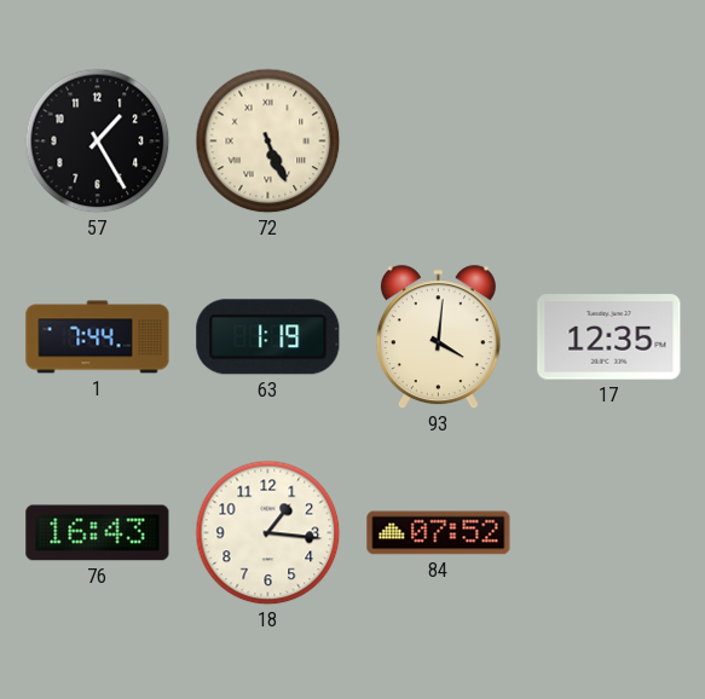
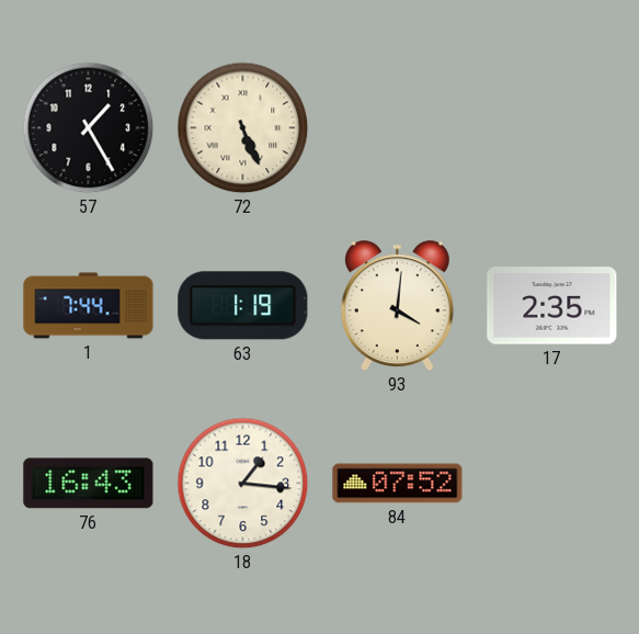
17: 12:35 -> 2:35 (552, 306)
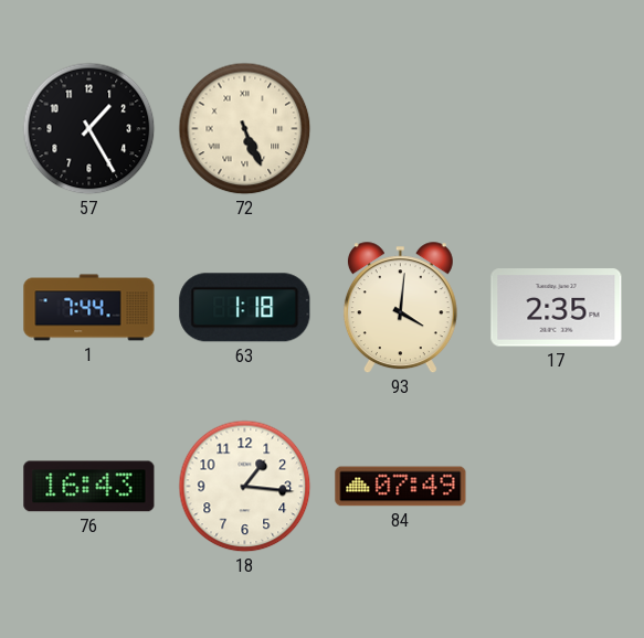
63: 1:19 -> 1:18 (245, 308)
84: 07:52 -> 07:49 (401, 487)
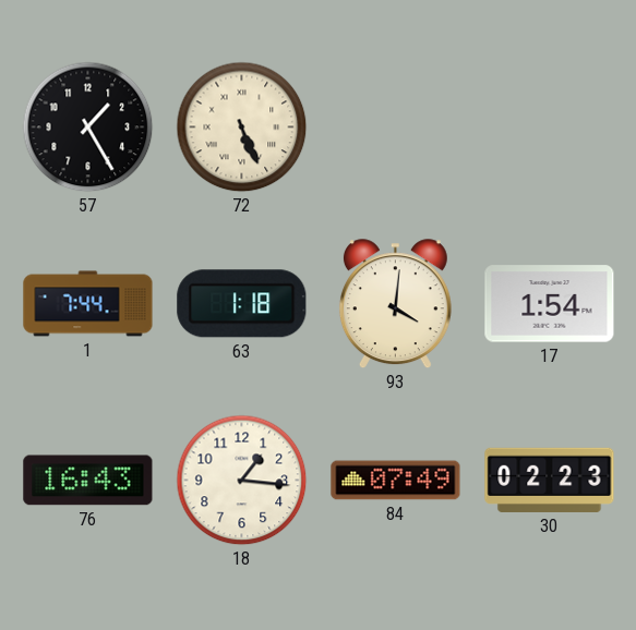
17: 2:35 -> 1:54 (550, 304)
30: none -> 02:23 (550, 480)
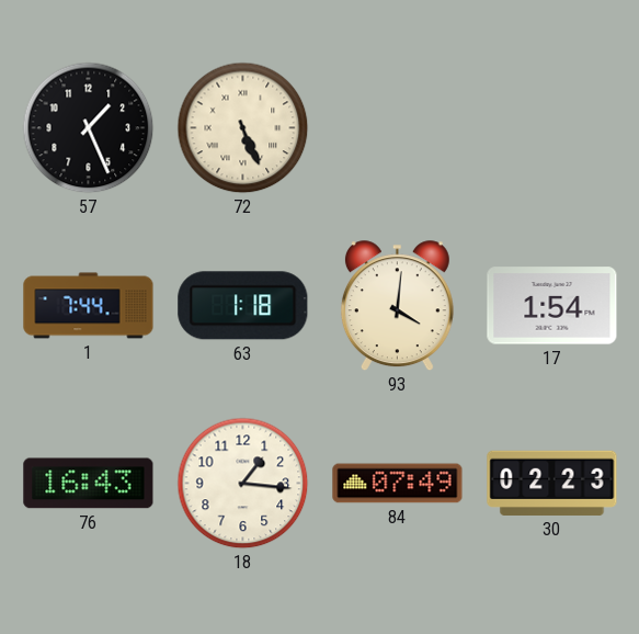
57: 1:25 -> 1:26 (89, 128)
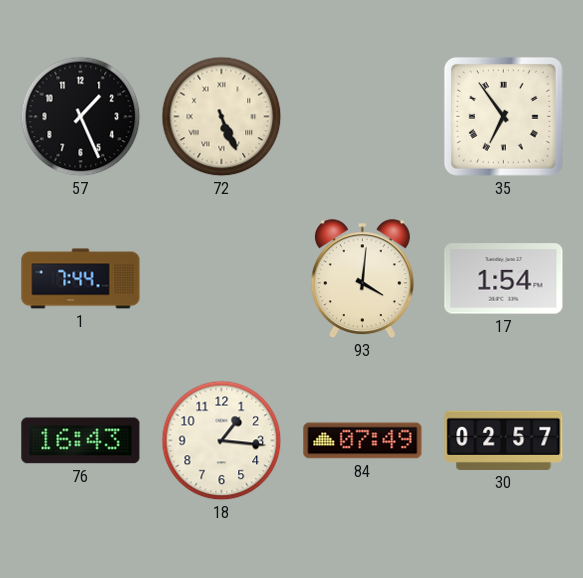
35: none -> 6:54 (503, 116)
63: 1:18 -> none (243, 306)
30: 02:23 -> 02:57 (504, 440)
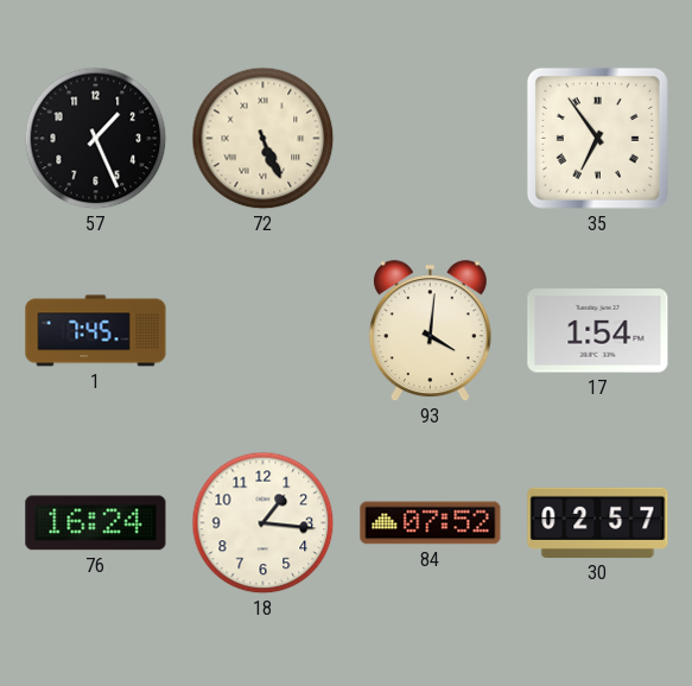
1: 7:44 -> 7:45 (96, 331)
76: 16:43 -> 16:24 (96, 523)
84: 07:49 -> 07:52 (431, 523)
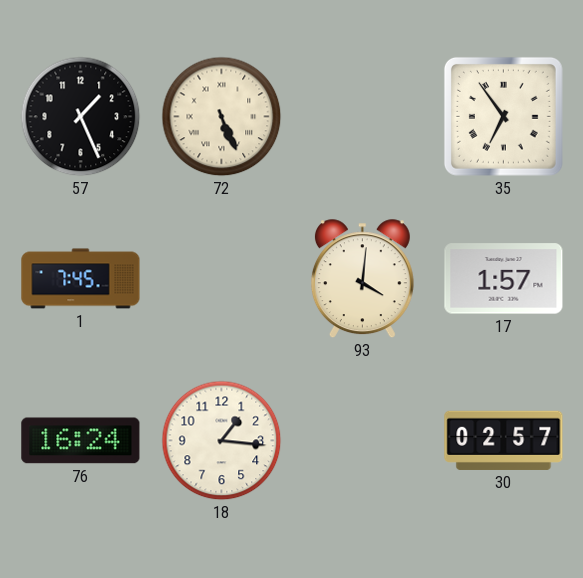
17: 1:54 -> 1:57 (504, 279)
84: 07:52 -> none (431, 523)
